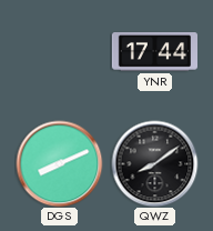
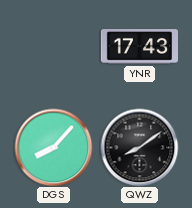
YNR: 17:44 -> 17:43 (139, 47)
DGS: 8:11 -> 8:07 (53, 147)
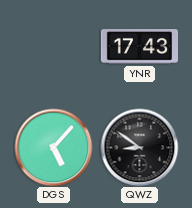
DGS: 8:07 -> 5:07 (53, 147)
QWZ: 8:09 -> 8:51 (139, 147)
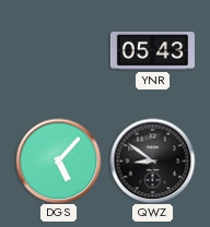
YNR: 17:43 -> 05:43 (152, 51)
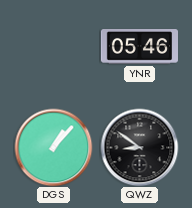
YNR: 05:43 -> 05:46 (139, 47)
DGS: 5:07 -> 1:07 (53, 147)
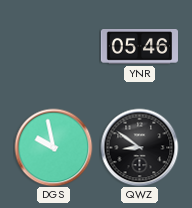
DGS: 1:07 -> 9:58 (53, 147)
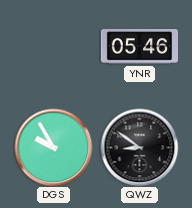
DGS: 9:58 -> 9:55 (53, 147)
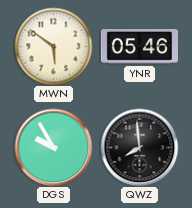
MWN: none -> 5:51 (53, 46)
QWZ: 8:51 -> 7:59 (139, 147)
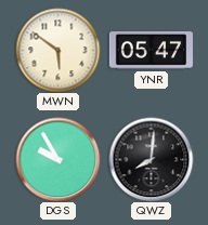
YNR: 05:46 -> 05:47 (151, 51)
QWZ: 7:59 -> 8:01 (151, 159)
